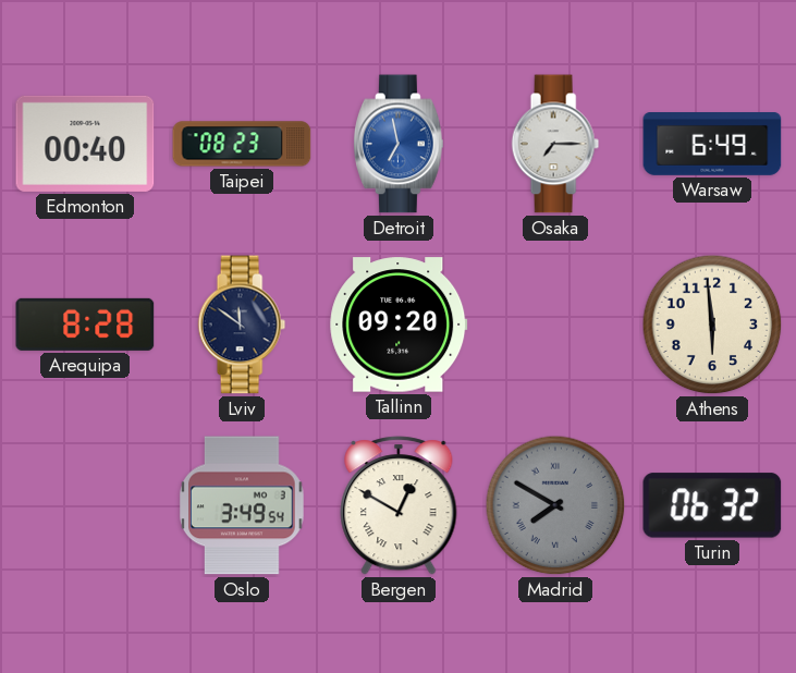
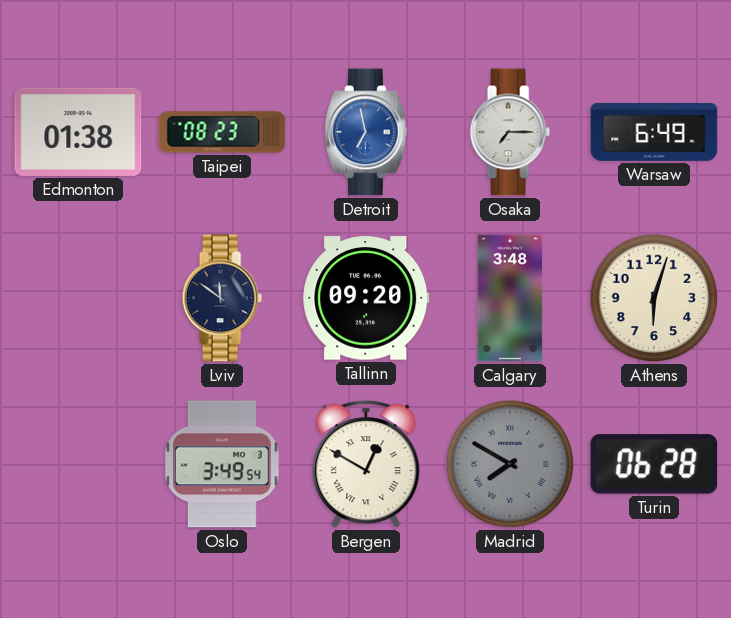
Edmonton: 00:40 -> 01:38 (78, 132)
Arequipa: 8:28 -> none (85, 325)
Calgary: none -> 3:48 (510, 298)
Athens: 5:59 -> 6:03 (654, 298)
Turin: 06:32 -> 06:28 (654, 464)
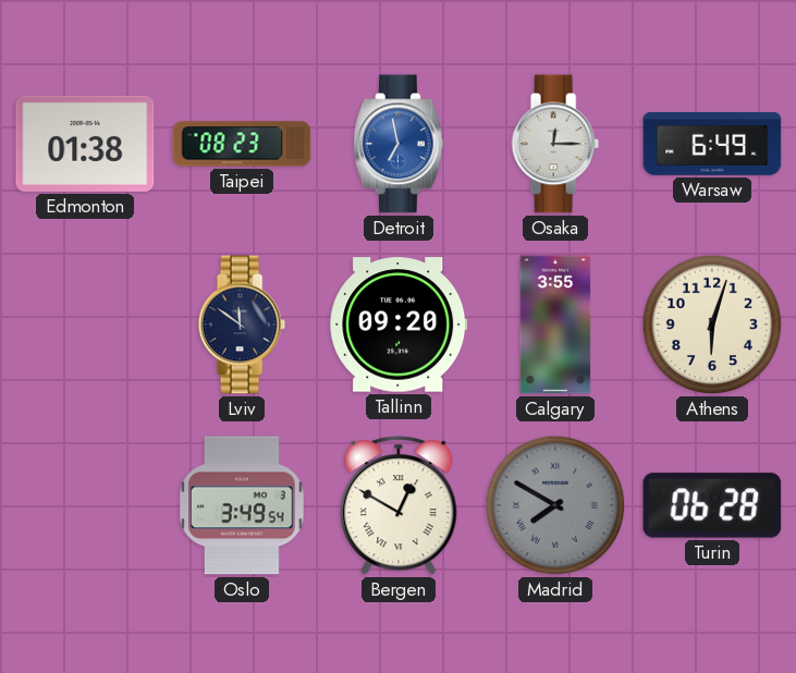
Osaka: 7:15 -> 12:15 (555, 144)
Calgary: 3:48 -> 3:55 (555, 325)
